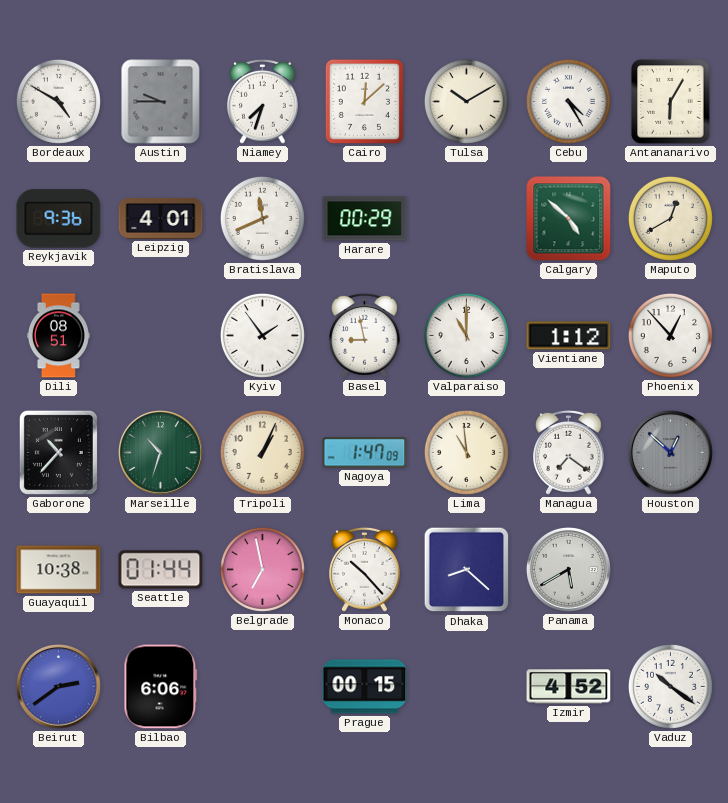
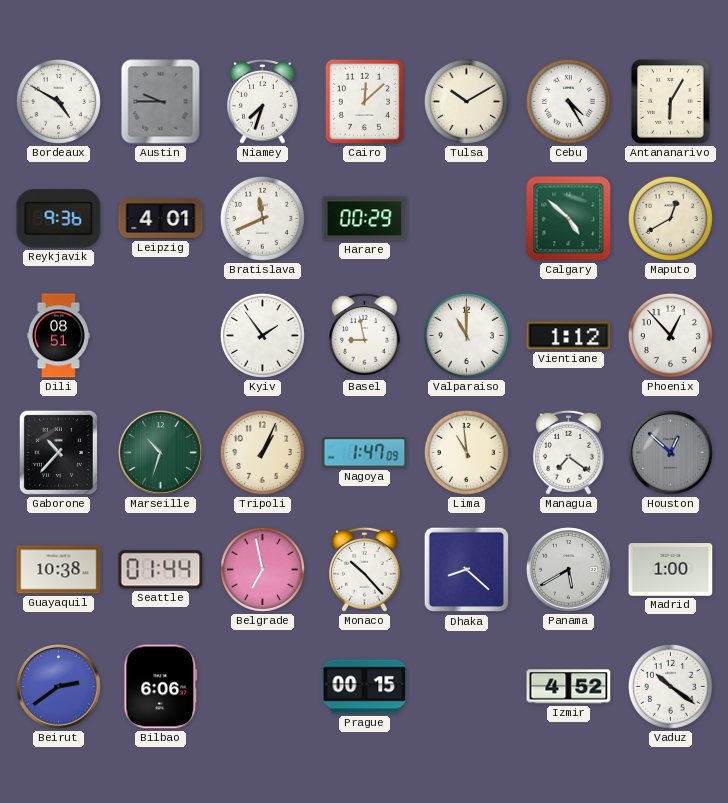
Madrid: none -> 1:00 (671, 570)
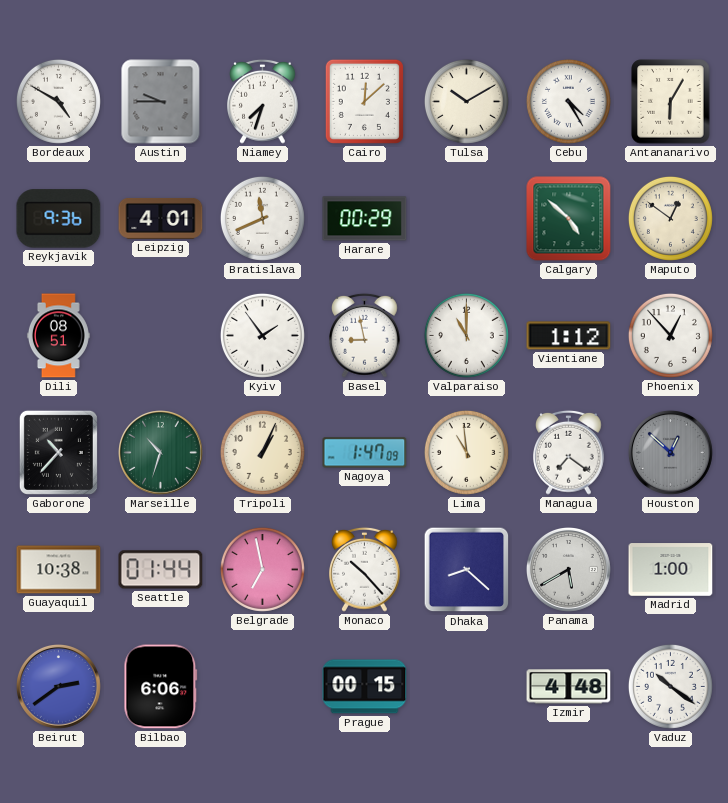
Maputo: 12:40 -> 12:51 (670, 218)
Izmir: 4:52 -> 4:48 (569, 687)
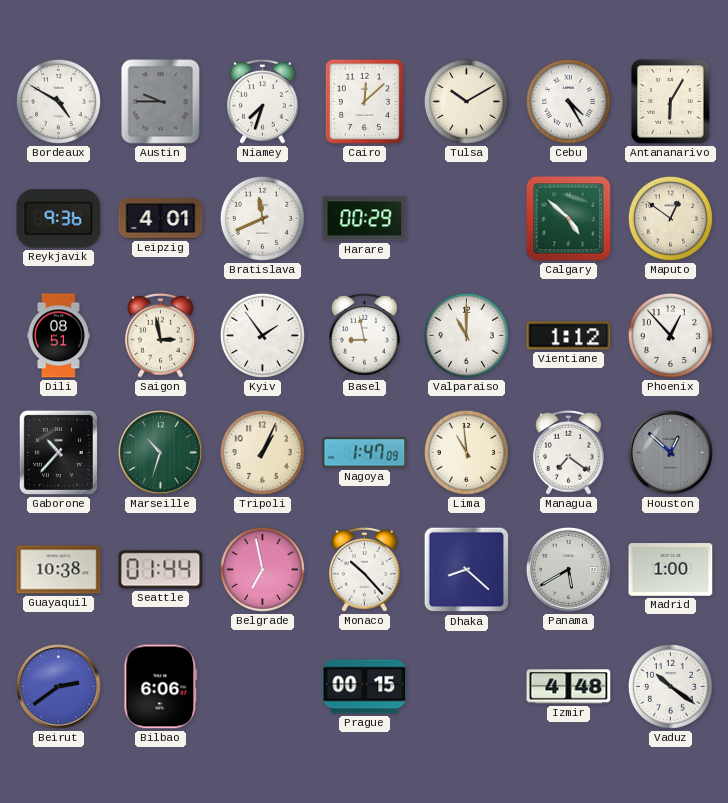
Saigon: none -> 2:58 (161, 335)
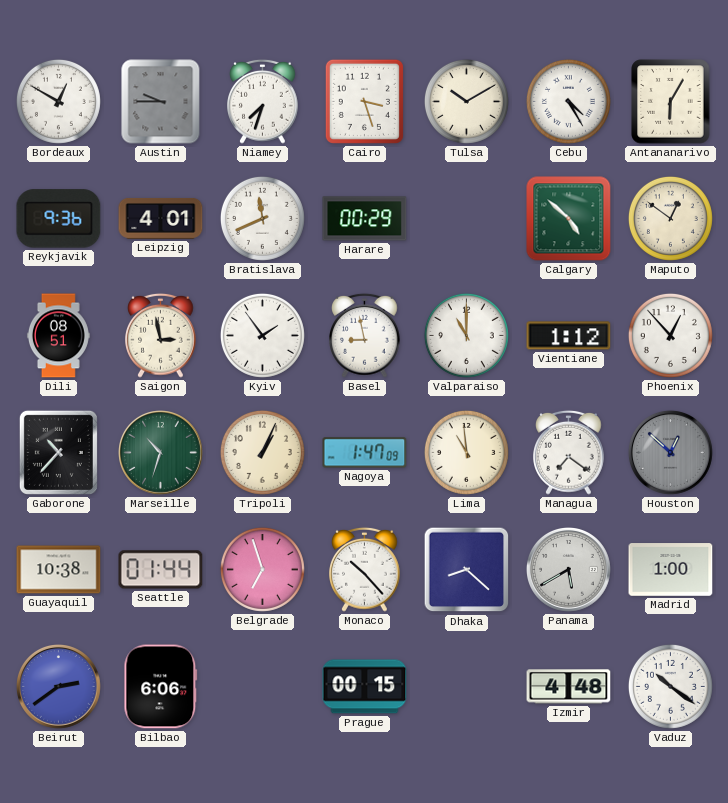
Bordeaux: 4:50 -> 12:50 (58, 101)
Cairo: 12:08 -> 3:27 (364, 101)
Belgrade: 6:58 -> 6:57 (262, 569)
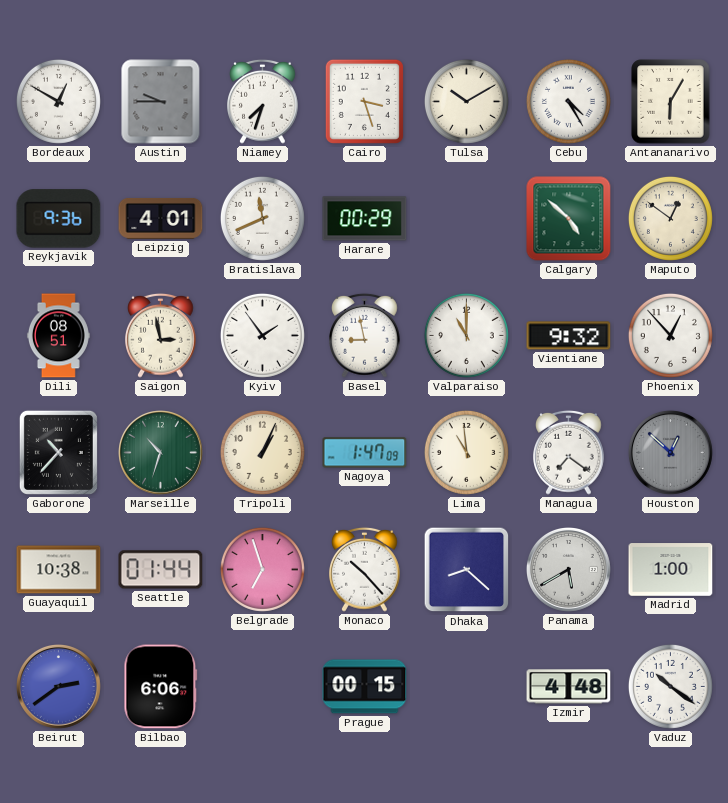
Vientiane: 1:12 -> 9:32 (569, 336)
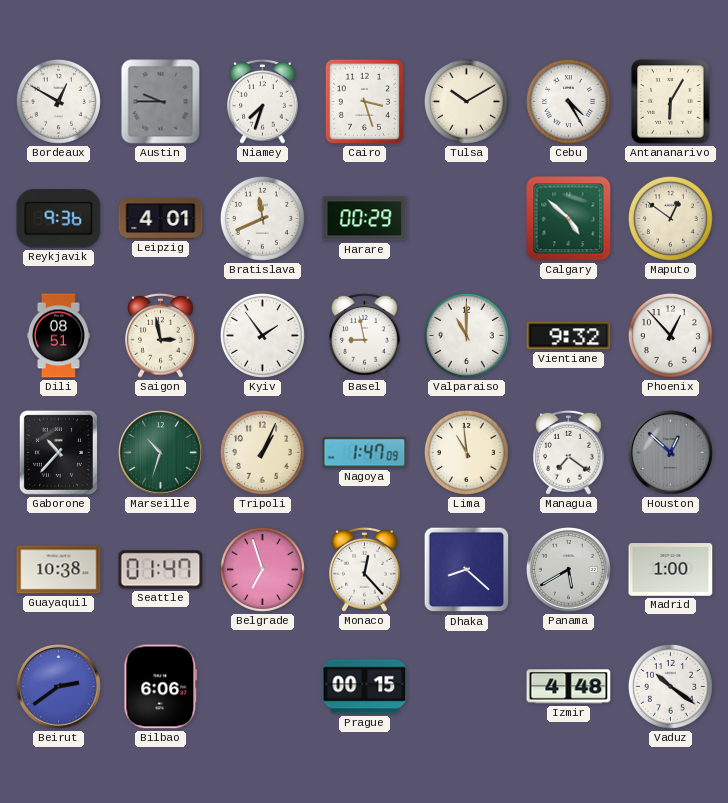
Seattle: 01:44 -> 01:47 (161, 570)
Monaco: 10:23 -> 12:23 (365, 569)
